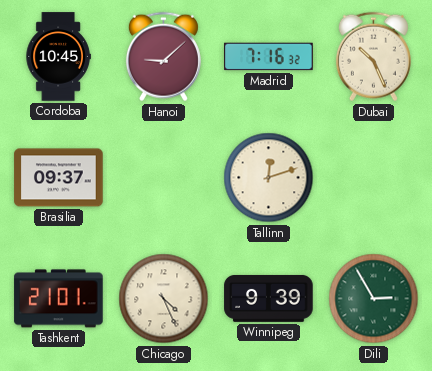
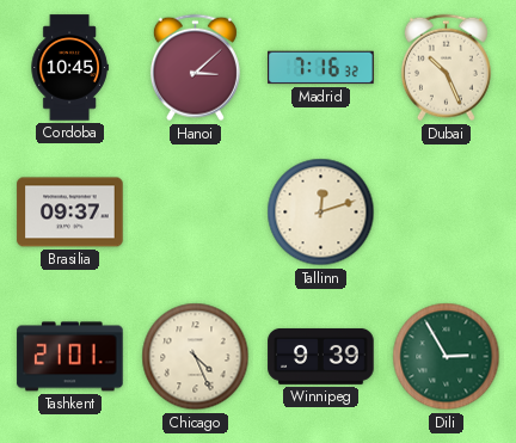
Hanoi: 9:08 -> 3:08 (195, 68)
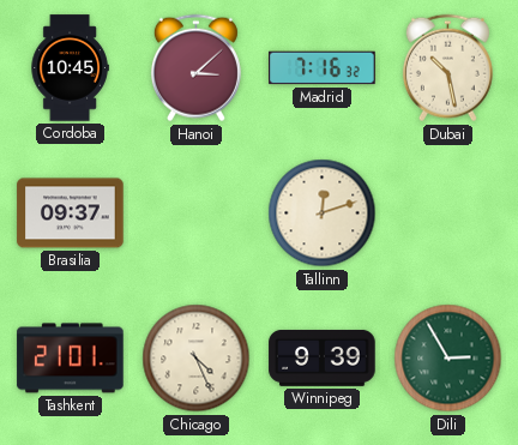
Dubai: 10:26 -> 10:28 (447, 68)
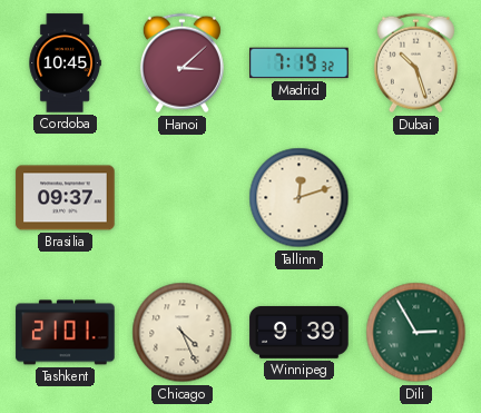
Madrid: 7:16 -> 7:19 (300, 63)
Dubai: 10:28 -> 10:27 (415, 63)
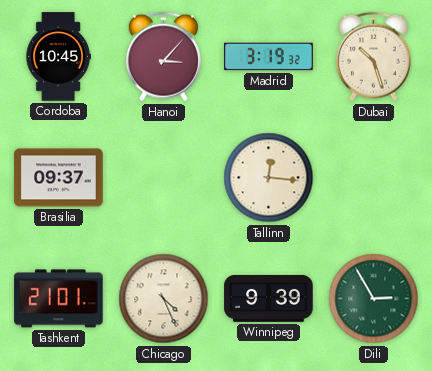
Hanoi: 3:08 -> 3:07 (163, 57)
Madrid: 7:19 -> 3:19 (269, 57)
Tallinn: 12:12 -> 12:16 (269, 178)
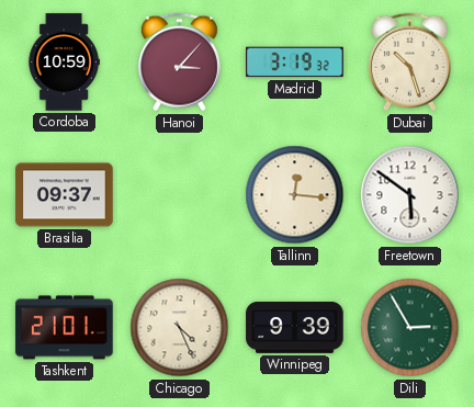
Cordoba: 10:45 -> 10:59 (64, 63)
Freetown: none -> 5:51 (410, 195)
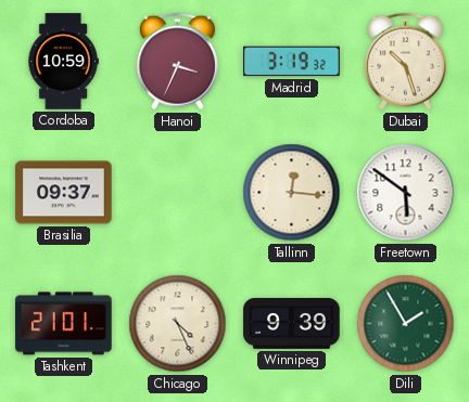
Hanoi: 3:07 -> 3:34 (177, 62)
Dili: 2:55 -> 1:55 (406, 324)
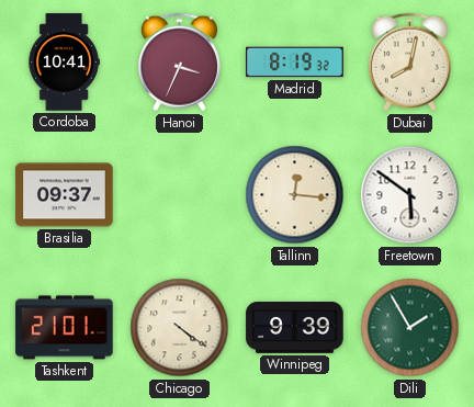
Cordoba: 10:59 -> 10:41 (64, 63)
Madrid: 3:19 -> 8:19 (295, 63)
Dubai: 10:27 -> 8:02 (409, 63)
Chicago: 4:26 -> 4:21 (180, 328)
